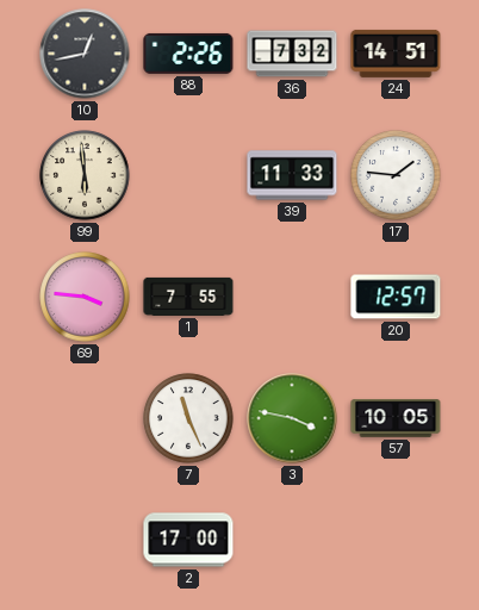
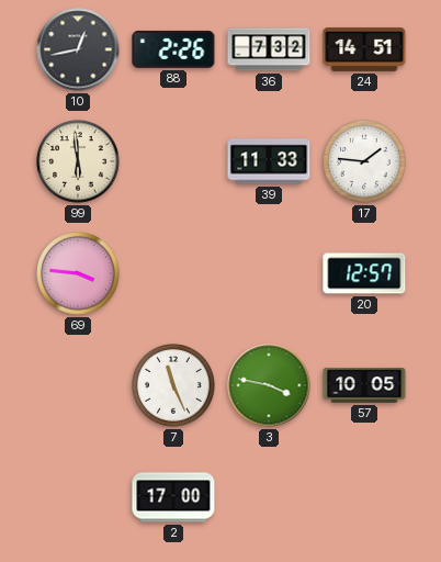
1: 7:55 -> none (188, 297)
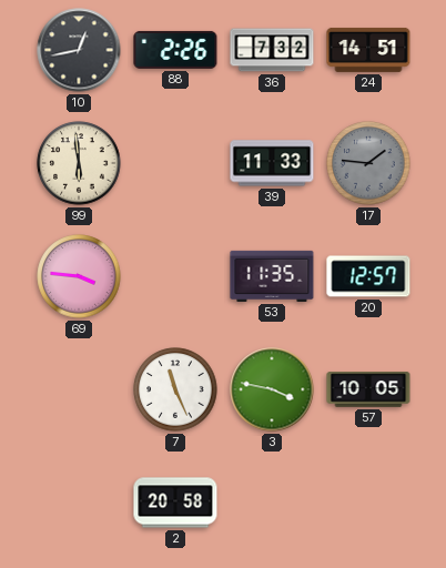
17 dial: white -> grey (368, 163)
53: none -> 11:35 (272, 276)
2: 17:00 -> 20:58 (175, 503)
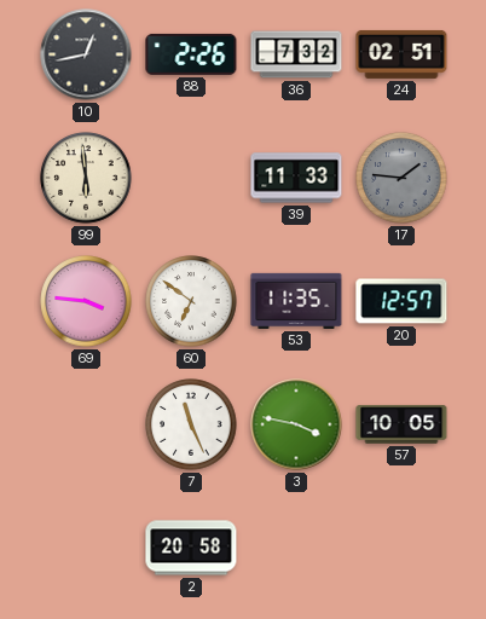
24: 14:51 -> 02:51 (401, 54)
60: none -> 6:51 (191, 301)
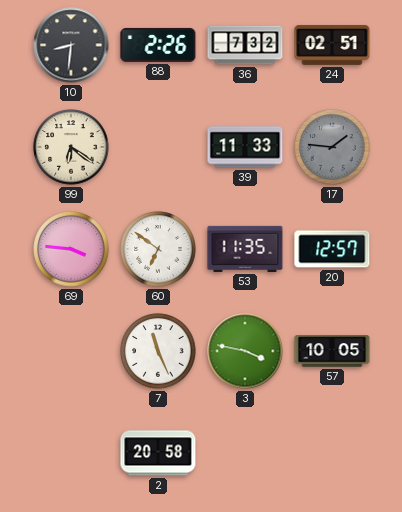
10: 12:43 -> 8:31 (71, 45)
99: 5:59 -> 6:21 (71, 147)
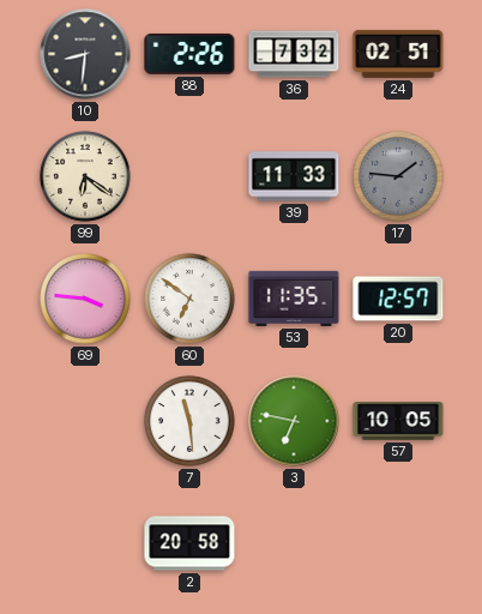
7: 11:26 -> 11:29 (189, 421)
3: 3:47 -> 6:47 (294, 421)
